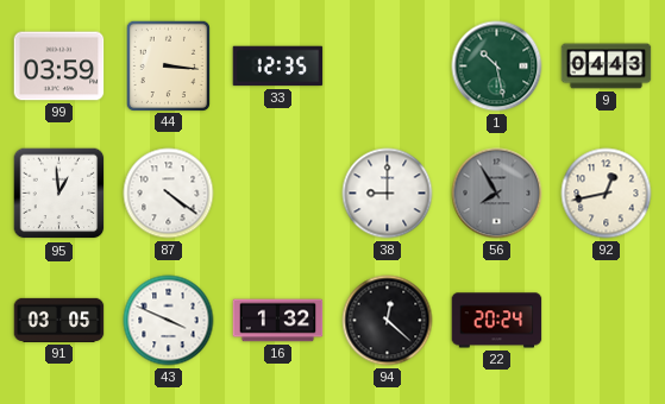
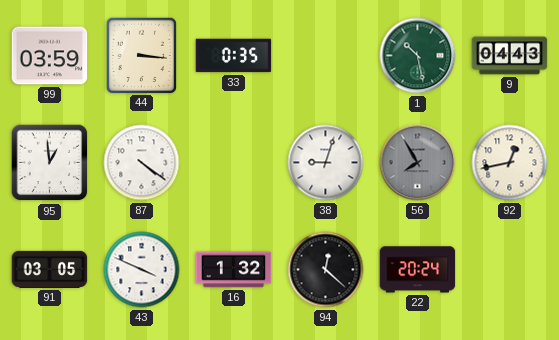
33: 12:35 -> 0:35 (234, 56)
38: 9:00 -> 9:03 (326, 163)
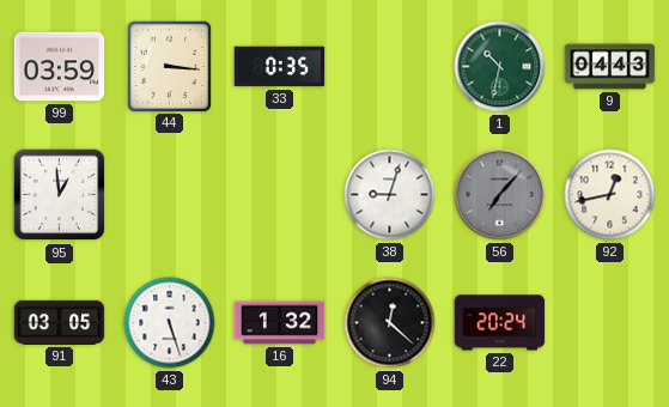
1: 10:28 -> 10:32 (500, 67)
87: 4:21 -> none (142, 163)
56: 7:55 -> 7:07 (500, 195)
43: 3:49 -> 5:27 (170, 323)
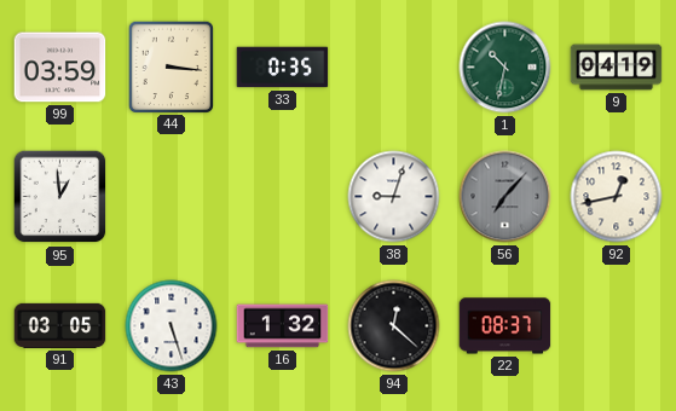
9: 04:43 -> 04:19 (617, 68)
22: 20:24 -> 08:37 (505, 326)
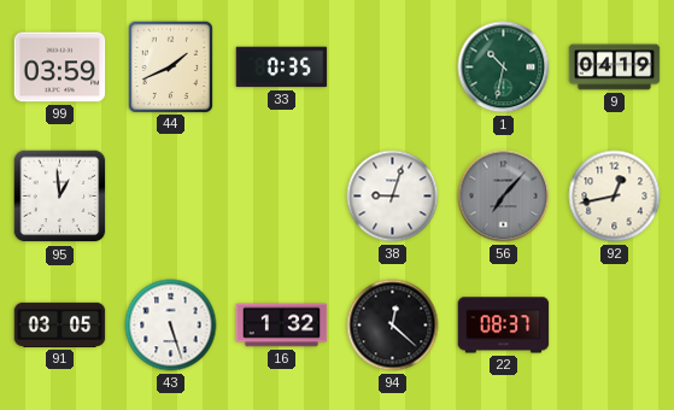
44: 3:16 -> 1:41 (170, 66)
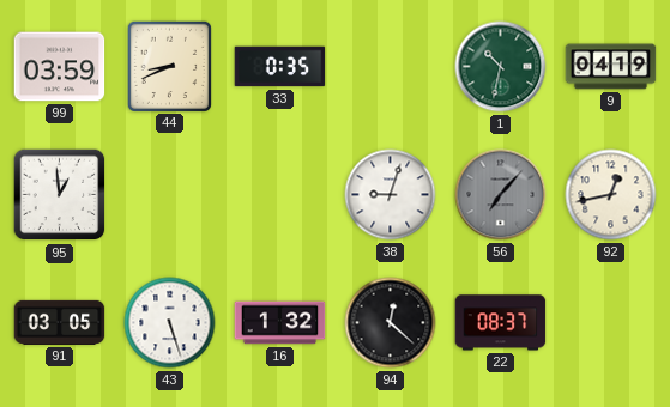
44: 1:41 -> 8:41 (169, 66)
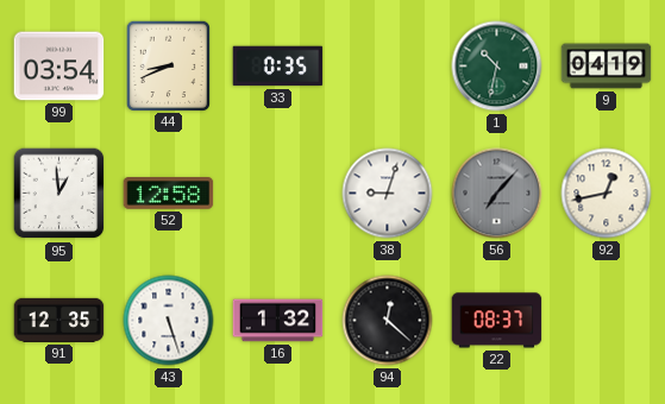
99: 03:59 -> 03:54 (59, 67)
52: none -> 12:58 (169, 194)
91: 03:05 -> 12:35 (59, 320)
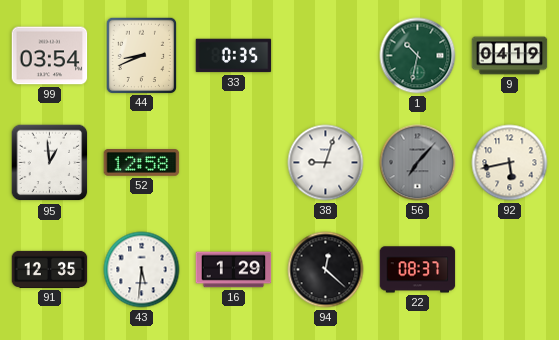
92: 12:43 -> 5:43 (510, 163)
43: 5:27 -> 5:31 (142, 270)
16: 1:32 -> 1:29 (234, 270)
